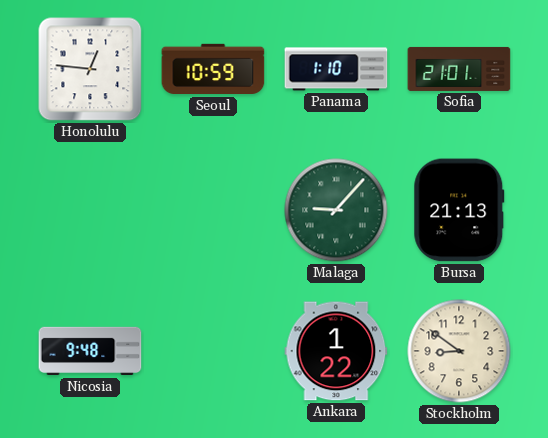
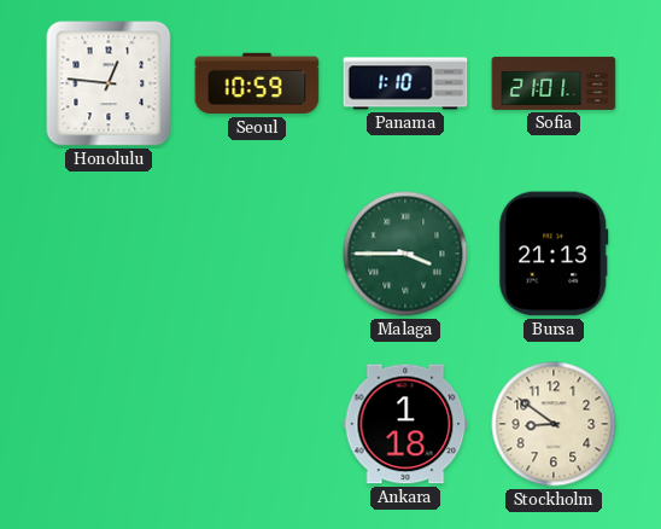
Malaga: 9:07 -> 3:45 (405, 254)
Nicosia: 9:48 -> none (90, 351)
Ankara: 1:22 -> 1:18 (405, 424)
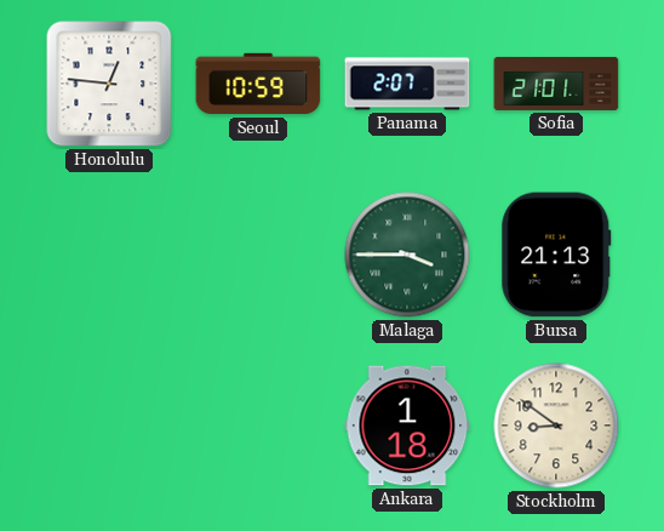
Panama: 1:10 -> 2:07 (407, 84)
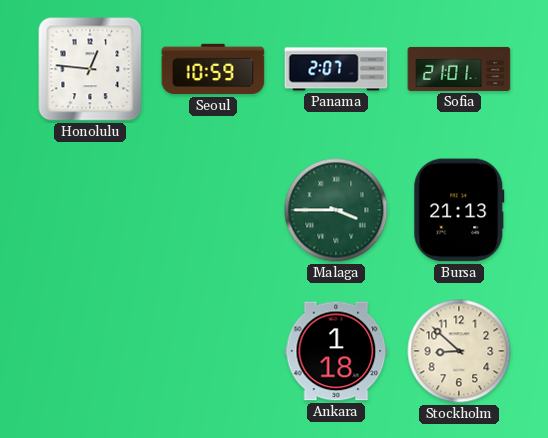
Stockholm: 8:51 -> 8:52 (459, 351)
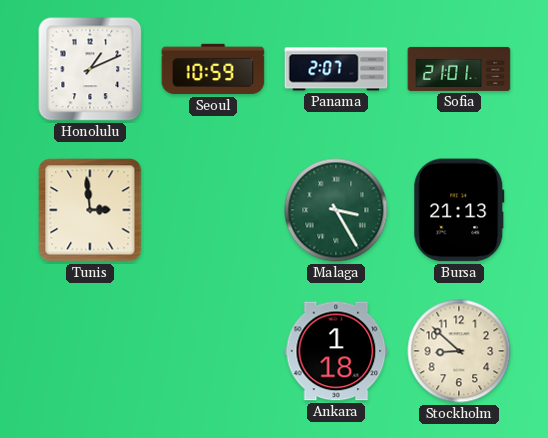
Honolulu: 12:46 -> 1:11 (90, 69)
Tunis: none -> 2:59 (90, 210)
Malaga: 3:45 -> 3:25 (336, 210)
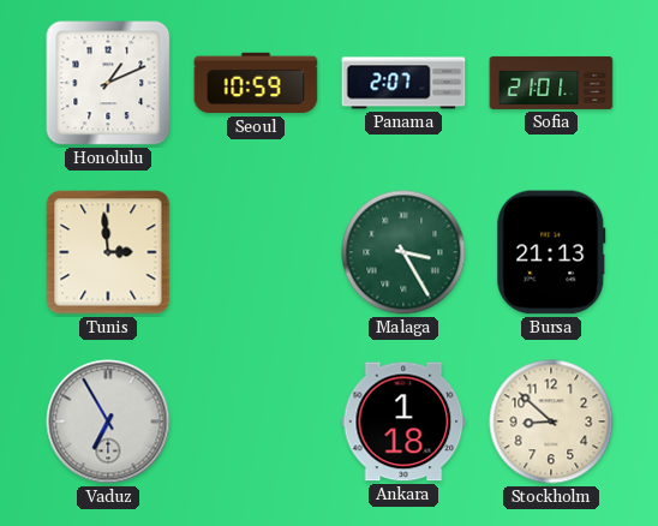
Vaduz: none -> 6:55 (108, 422)
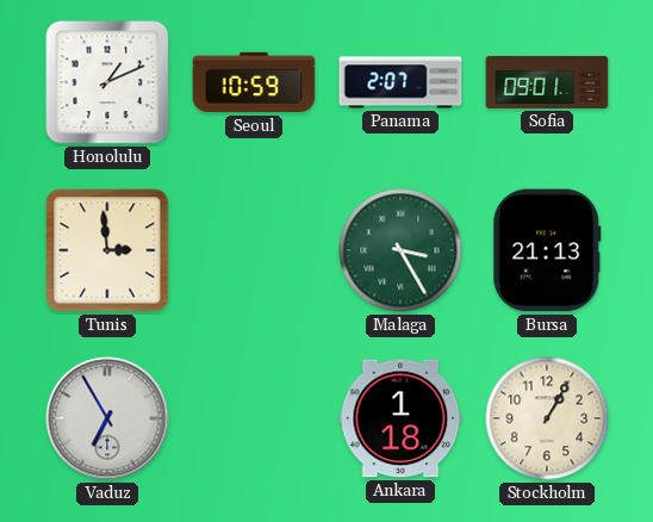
Sofia: 21:01 -> 09:01 (547, 82)
Stockholm: 8:52 -> 1:05 (547, 418)
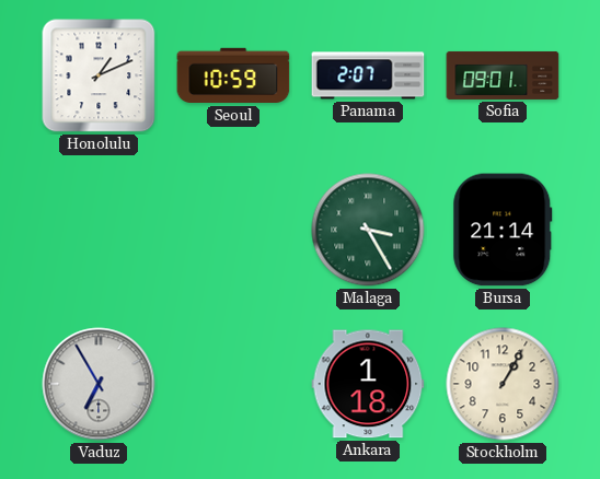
Tunis: 2:59 -> none (107, 250)
Bursa: 21:13 -> 21:14 (503, 230)
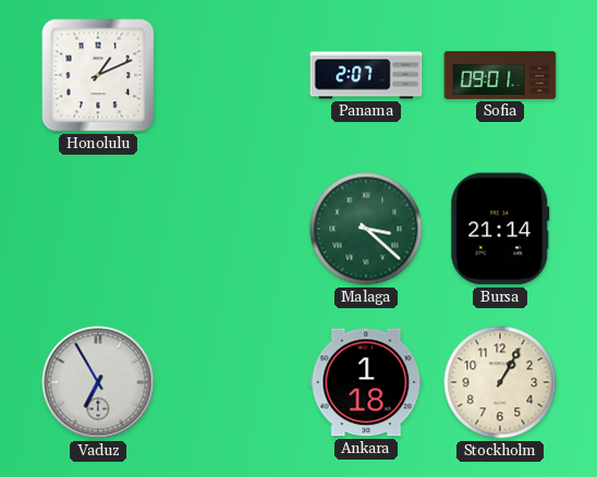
Seoul: 10:59 -> none (233, 75)
Malaga: 3:25 -> 3:22 (366, 229)
